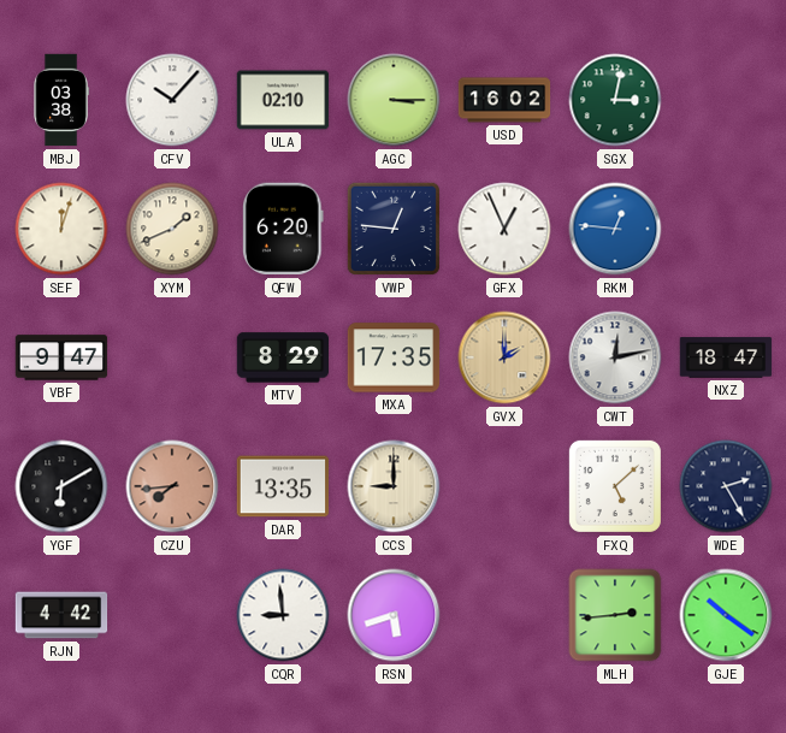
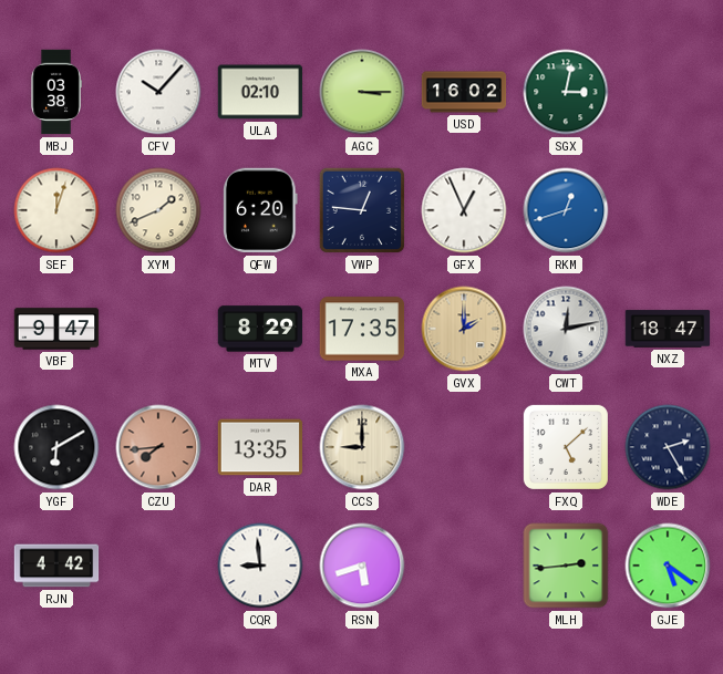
RKM: 12:46 -> 12:42 (566, 210)
GJE: 10:21 -> 5:21 (668, 566)
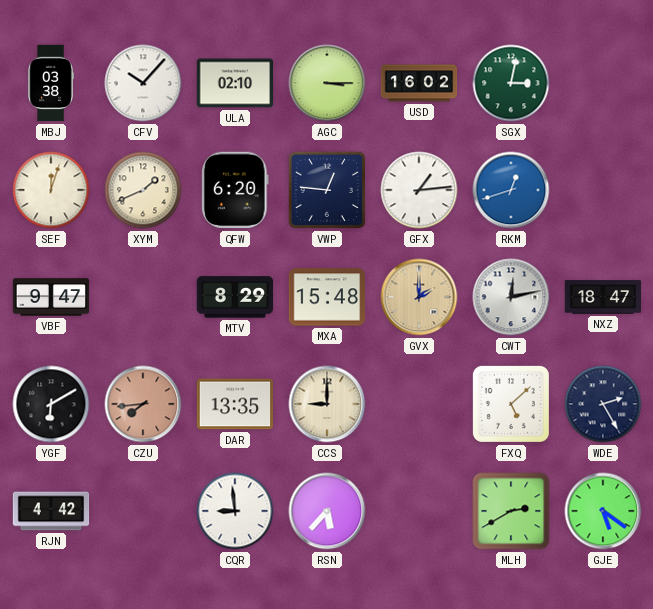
GFX: 12:56 -> 1:14 (419, 190)
MXA: 17:35 -> 15:48 (327, 297)
RSN: 5:42 -> 5:37 (327, 511)
MLH: 2:44 -> 2:40 (511, 511)
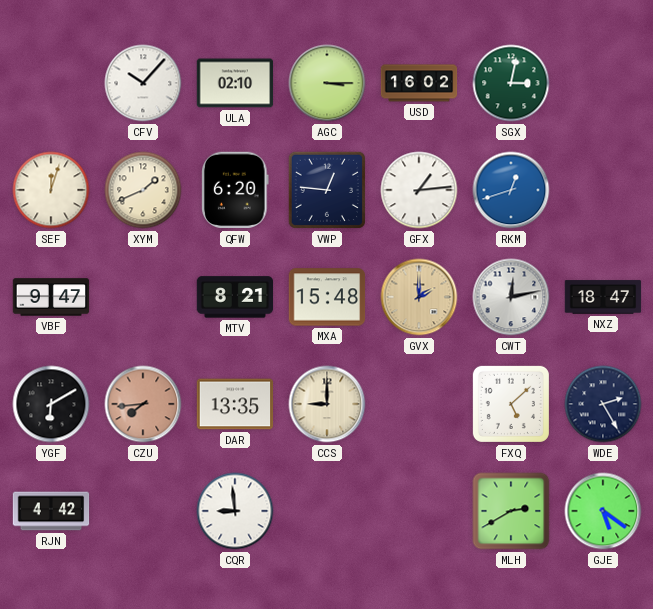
MBJ: 03:38 -> none (51, 83)
MTV: 8:29 -> 8:21 (235, 297)
RSN: 5:37 -> none (327, 511)
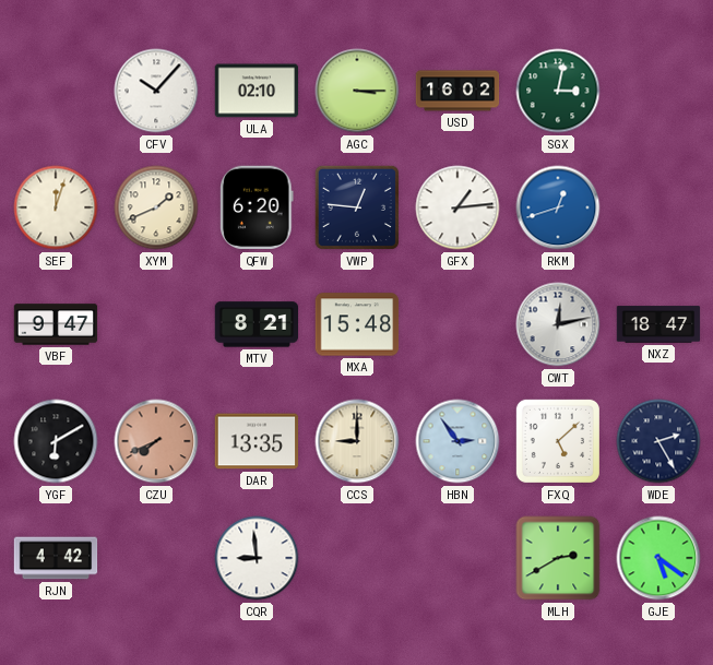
GVX: 2:00 -> none (419, 297)
CZU: 7:44 -> 7:41 (156, 441)
HBN: none -> 2:54 (457, 441)
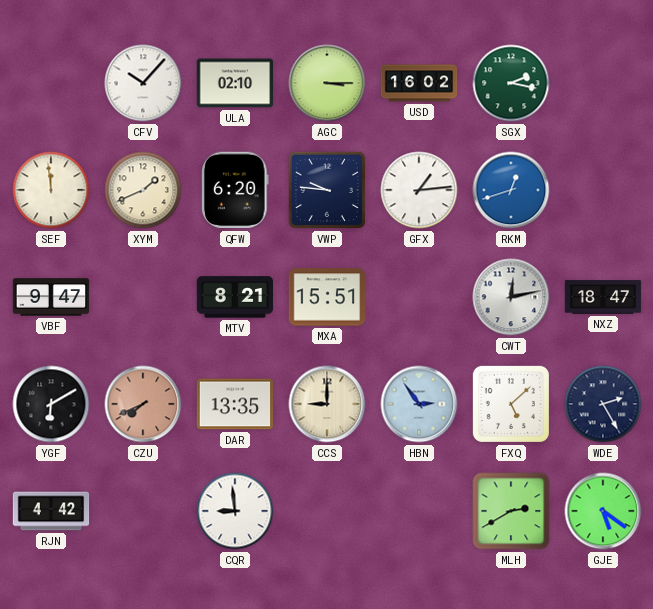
SGX: 3:02 -> 2:17 (511, 83)
SEF: 12:03 -> 11:59 (51, 190)
VWP: 12:46 -> 9:46 (327, 190)
MXA: 15:48 -> 15:51 (327, 297)
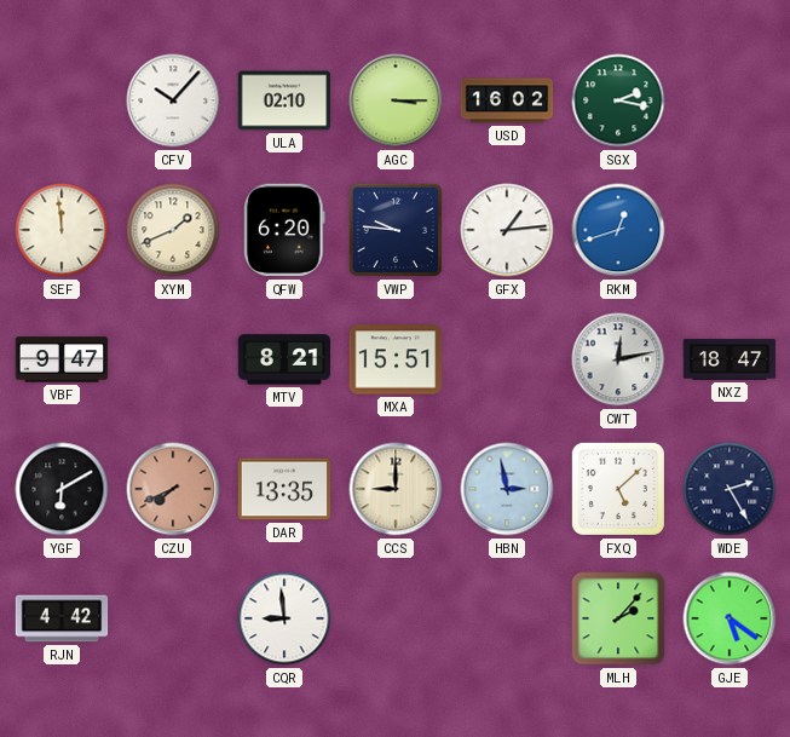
HBN: 2:54 -> 2:58 (507, 489)
MLH: 2:40 -> 2:07 (618, 618)
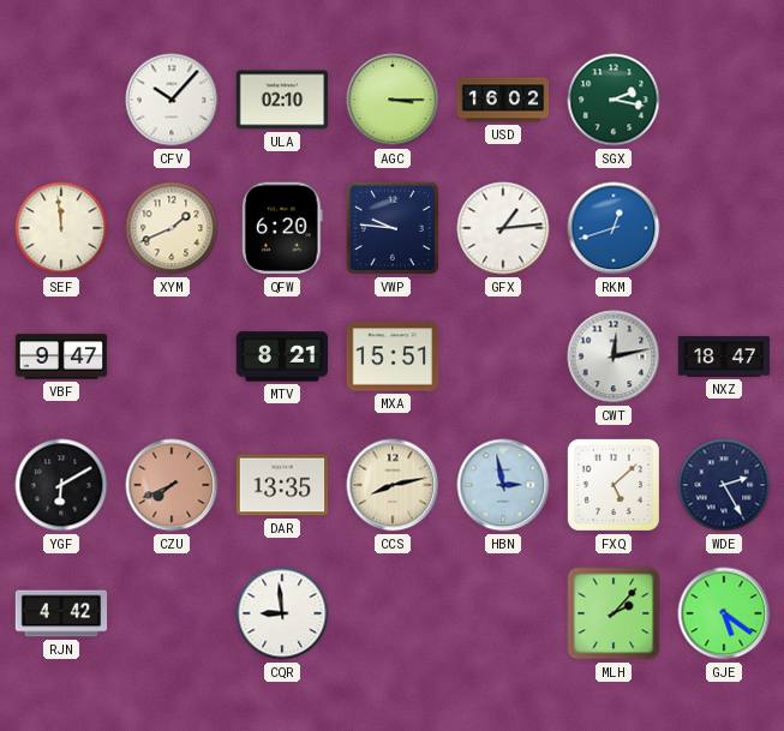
CCS: 9:00 -> 8:13 (393, 485)
